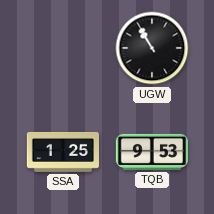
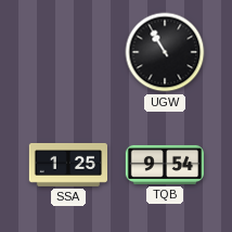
TQB: 9:53 -> 9:54 (164, 165)
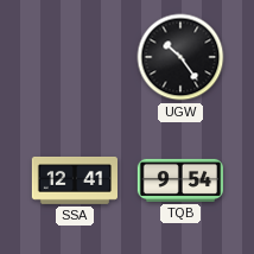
UGW: 10:55 -> 10:24 (180, 57)
SSA: 1:25 -> 12:41 (74, 180)
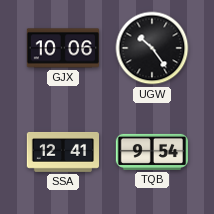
GJX: none -> 10:06 (62, 48)
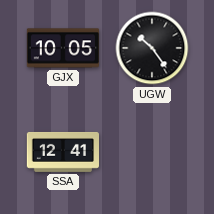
GJX: 10:06 -> 10:05 (62, 48)
TQB: 9:54 -> none (151, 152)
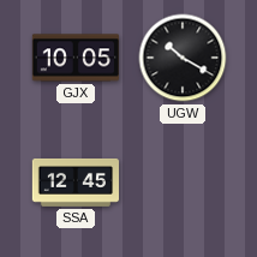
UGW: 10:24 -> 10:20 (183, 58)
SSA: 12:41 -> 12:45 (74, 183)
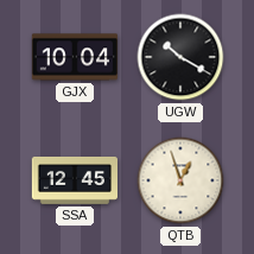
GJX: 10:05 -> 10:04 (74, 57)
QTB: none -> 12:57 (180, 180)
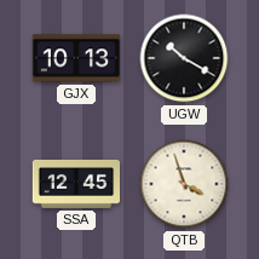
GJX: 10:04 -> 10:13 (75, 58)
QTB: 12:57 -> 3:57 (184, 184)
